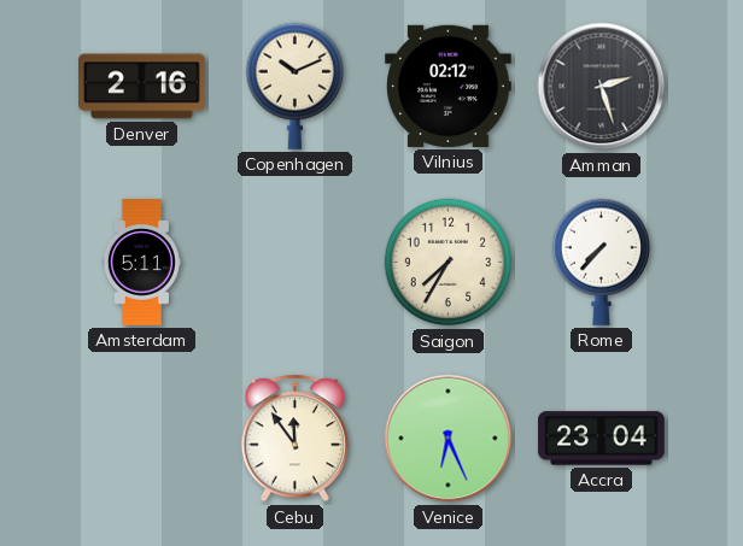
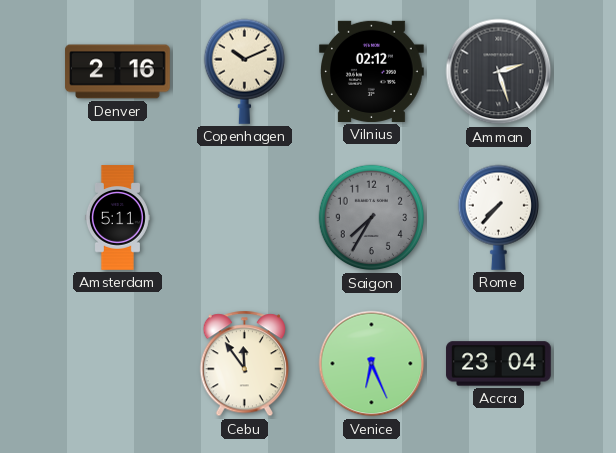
Saigon dial: cream -> grey (372, 218)
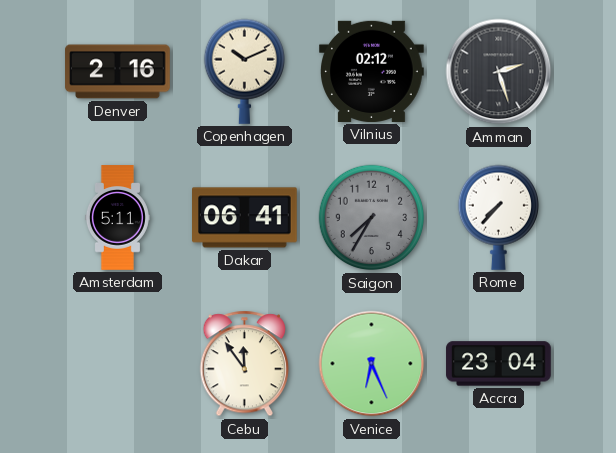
Dakar: none -> 06:41 (245, 218)
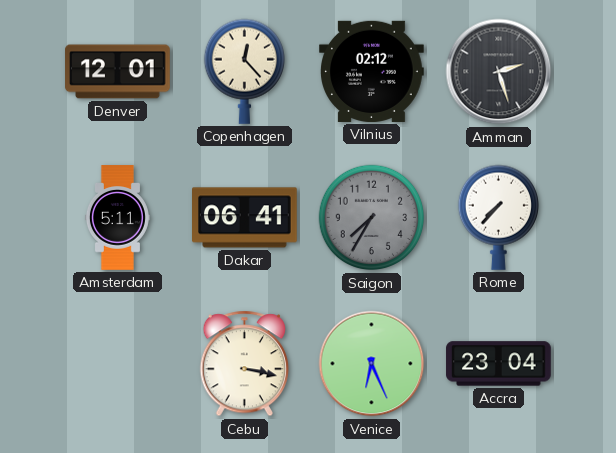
Denver: 2:16 -> 12:01 (118, 72)
Copenhagen: 10:11 -> 12:23 (244, 71)
Cebu: 11:54 -> 3:17 (245, 364)
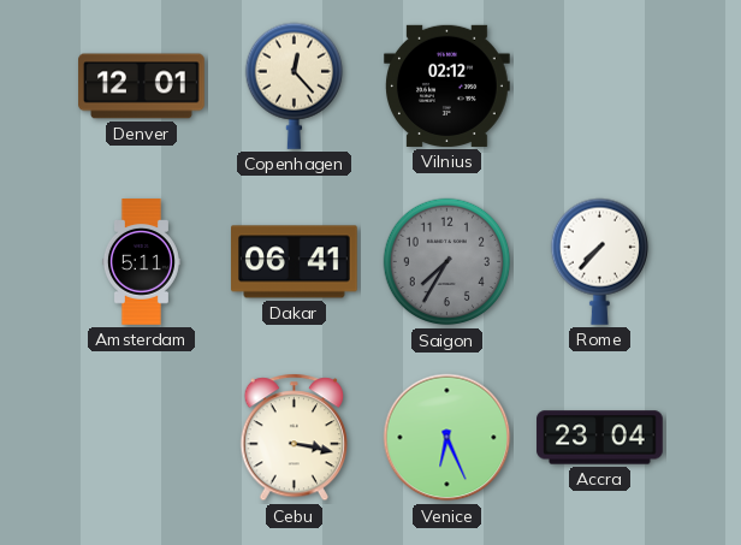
Amman: 2:27 -> none (499, 72)
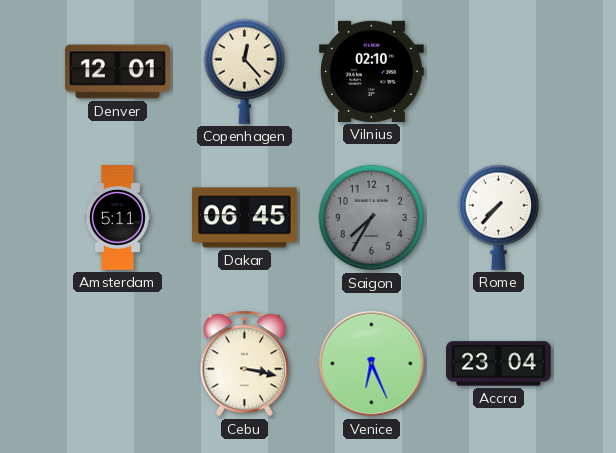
Vilnius: 02:12 -> 02:10 (372, 71)
Dakar: 06:41 -> 06:45 (245, 218)
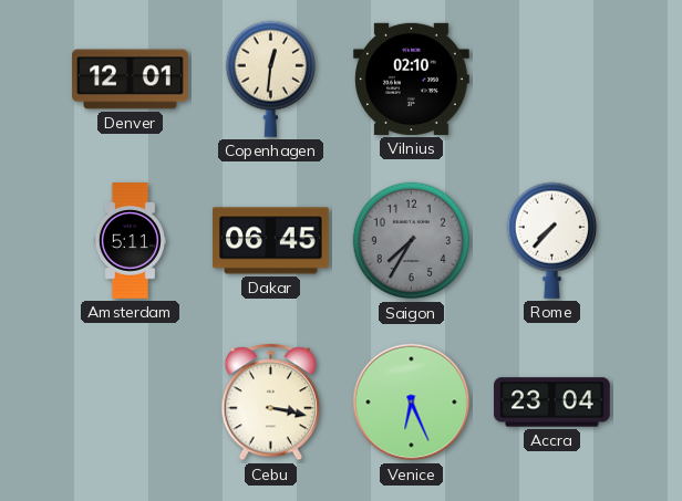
Copenhagen: 12:23 -> 12:31 (270, 79)
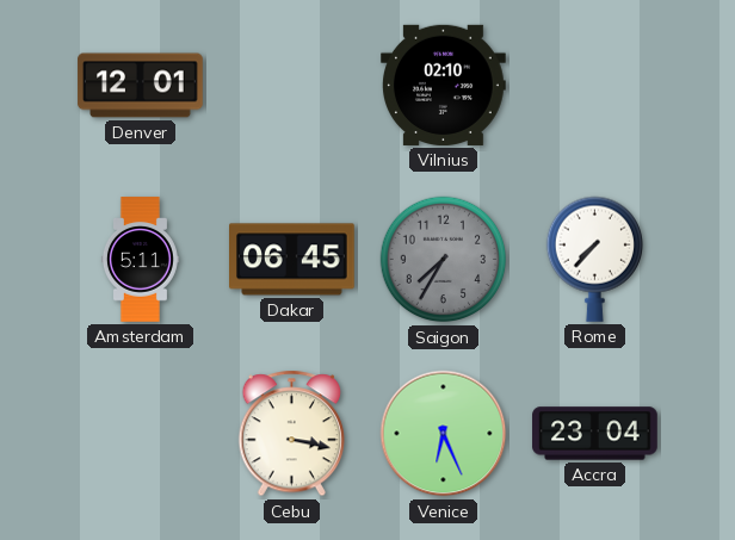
Copenhagen: 12:31 -> none (270, 79)
